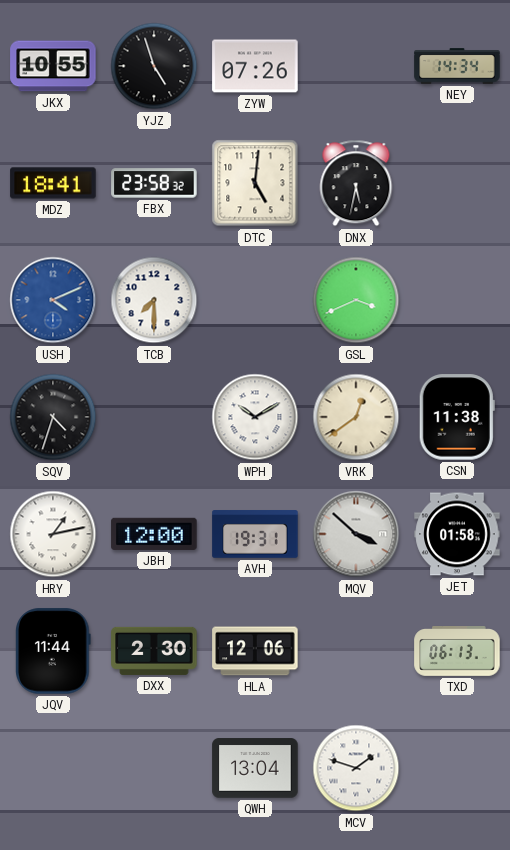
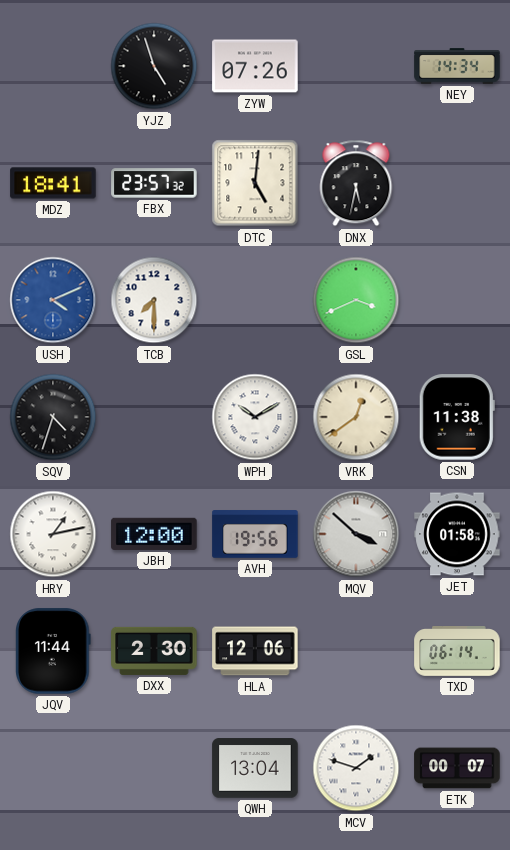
JKX: 10:55 -> none (53, 66)
FBX: 23:58 -> 23:57 (154, 183)
AVH: 19:31 -> 19:56 (255, 534)
TXD: 06:13 -> 06:14 (457, 652)
ETK: none -> 00:07 (457, 768)
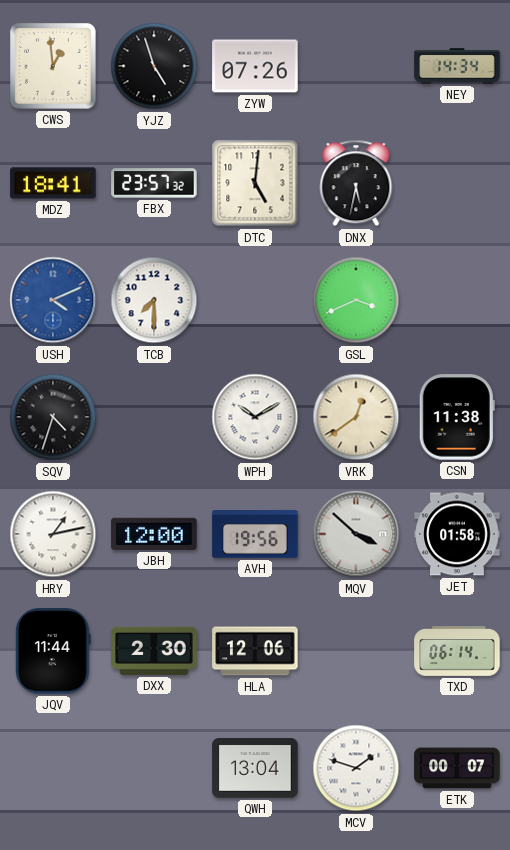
CWS: none -> 12:59 (53, 66)
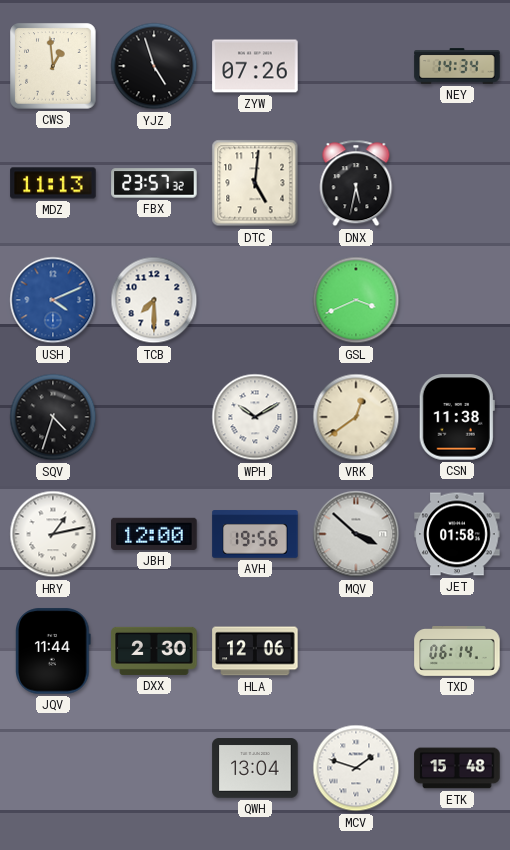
MDZ: 18:41 -> 11:13 (53, 183)
ETK: 00:07 -> 15:48 (457, 768)
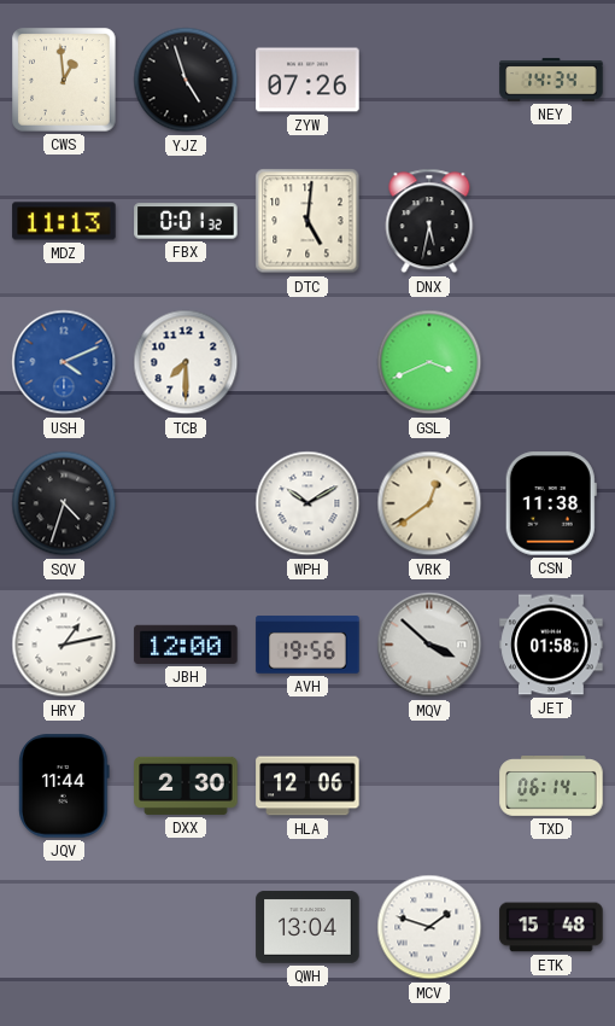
FBX: 23:57 -> 0:01 (186, 221)
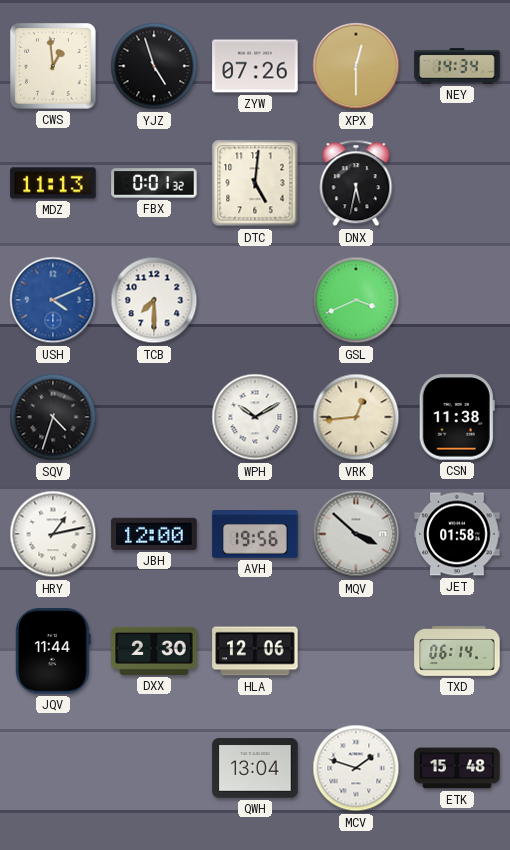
XPX: none -> 12:30 (356, 66)
VRK: 12:39 -> 12:44 (356, 417)
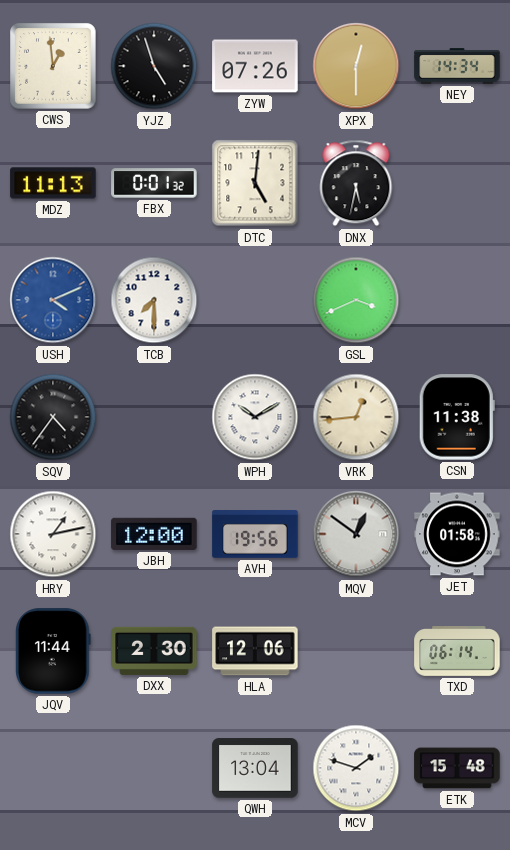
SQV: 4:33 -> 4:36 (53, 417)
MQV: 3:52 -> 12:51 (356, 534)
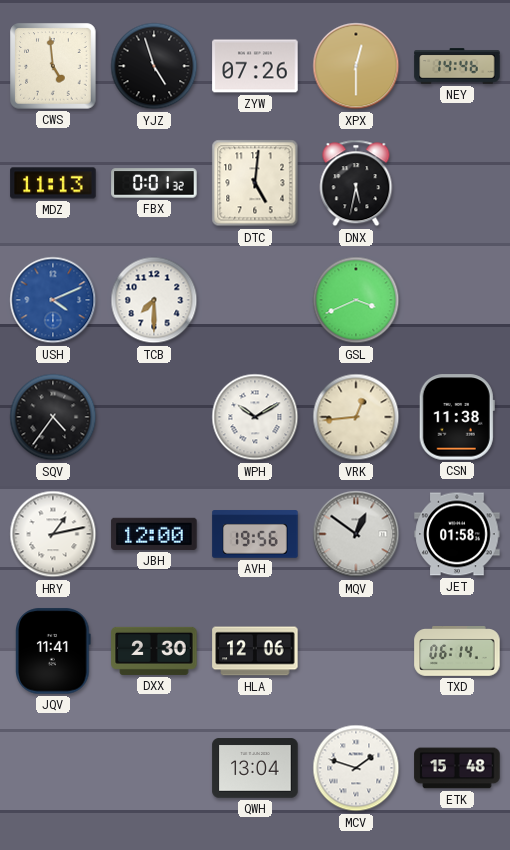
CWS: 12:59 -> 4:59 (53, 66)
NEY: 14:34 -> 14:46 (457, 66)
JQV: 11:44 -> 11:41 (54, 651)
